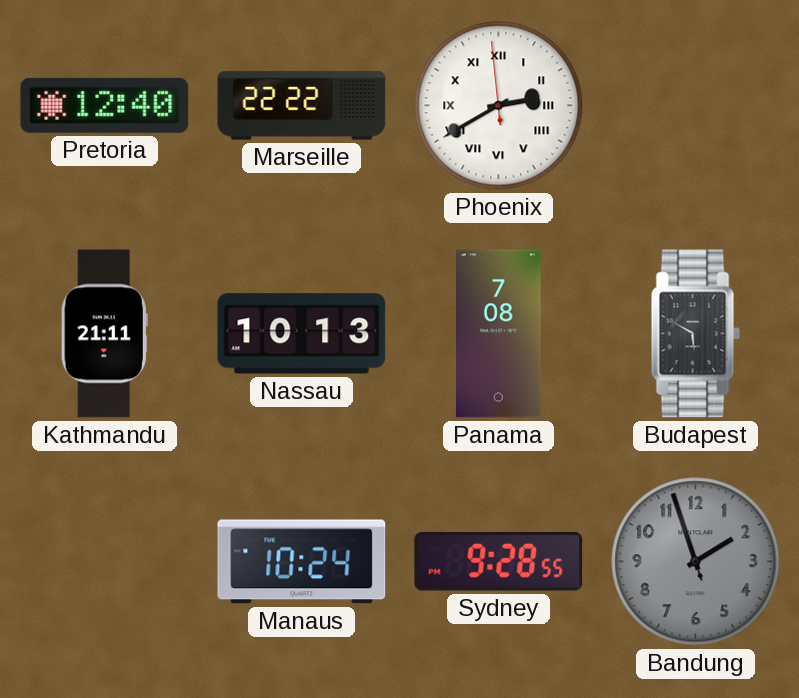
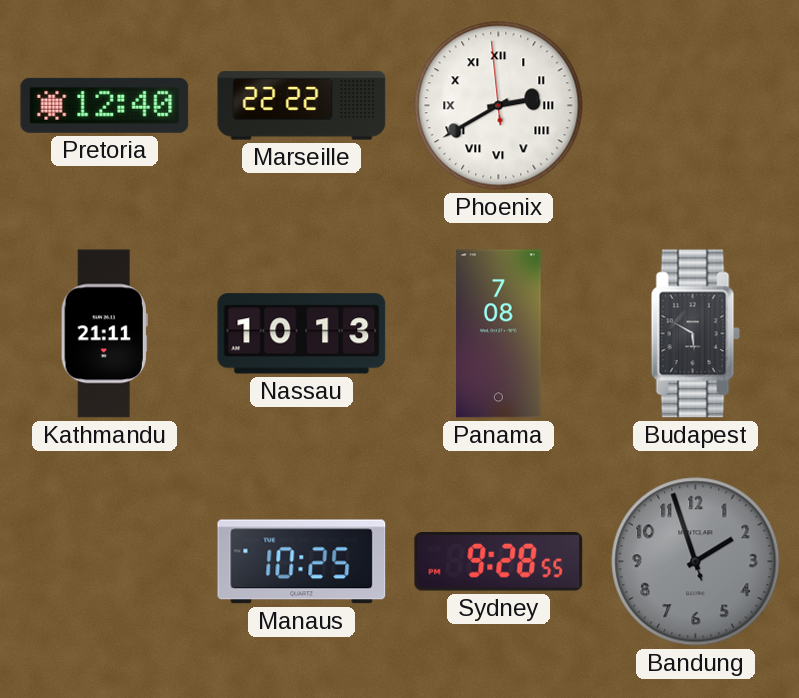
Manaus: 10:24 -> 10:25 (302, 562)
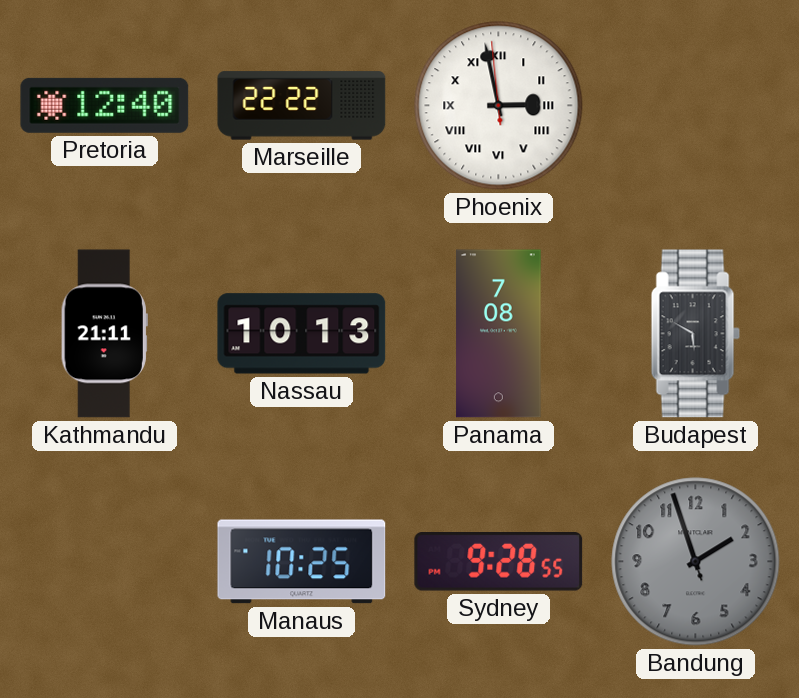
Phoenix: 2:39 -> 2:57 (499, 106)
